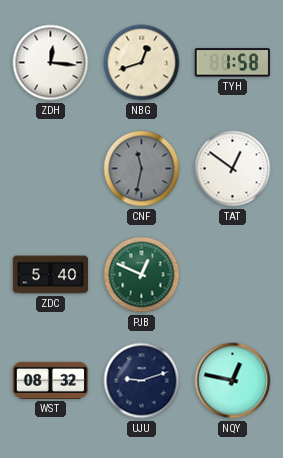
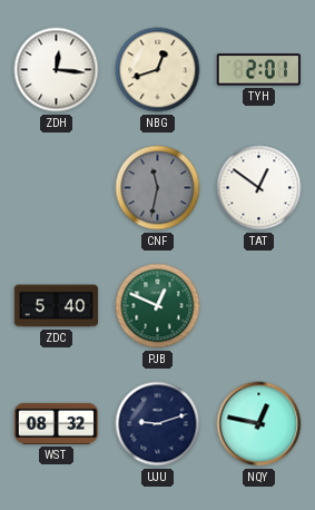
TYH: 1:58 -> 2:01 (258, 70)
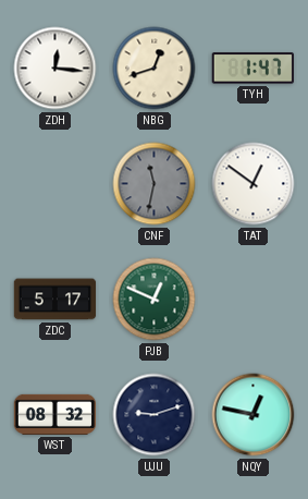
TYH: 2:01 -> 1:47 (252, 69)
ZDC: 5:40 -> 5:17 (56, 300)
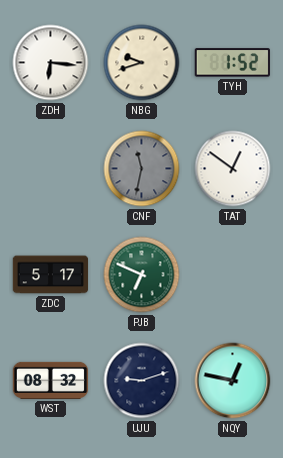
ZDH: 12:16 -> 6:16 (51, 63)
NBG: 12:42 -> 9:42 (142, 63)
TYH: 1:47 -> 1:52 (232, 63)
PJB: 12:49 -> 6:49 (142, 275)
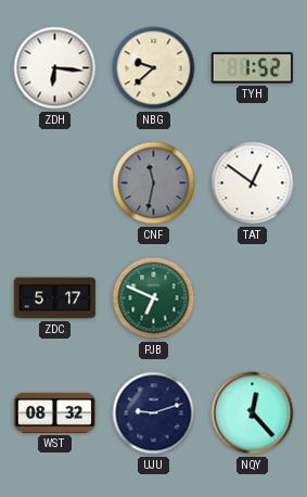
NBG: 9:42 -> 9:38 (154, 68)
NQY: 12:47 -> 12:23 (253, 413)
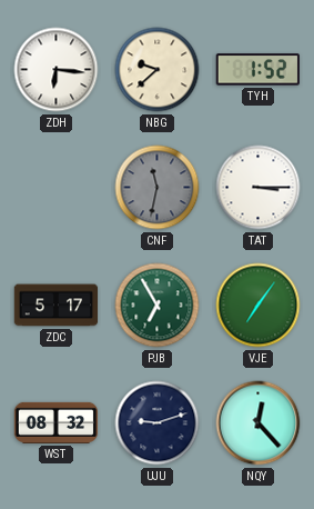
TAT: 12:51 -> 3:15 (259, 188)
PJB: 6:49 -> 6:55 (158, 306)
VJE: none -> 7:06 (259, 306)
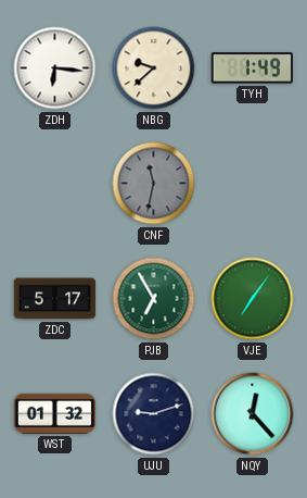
TYH: 1:52 -> 1:49 (252, 69)
TAT: 3:15 -> none (259, 188)
WST: 08:32 -> 01:32 (55, 413)
